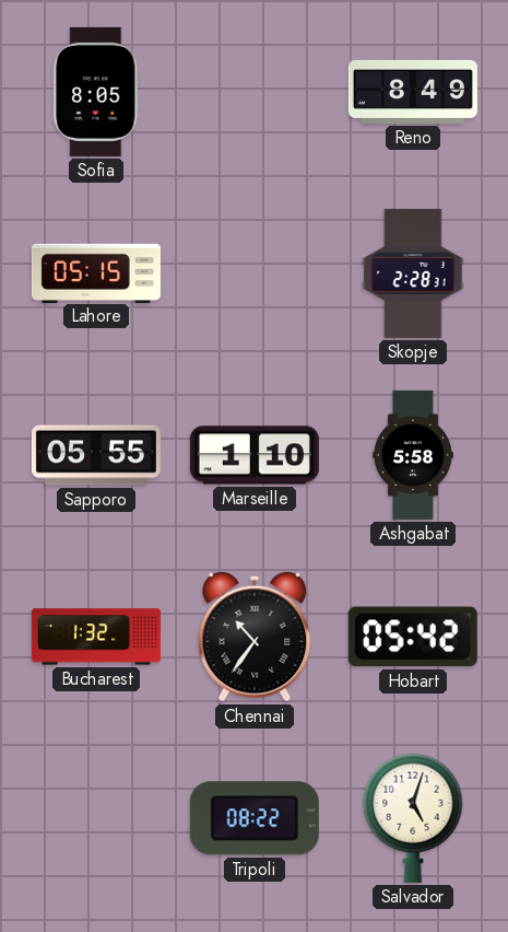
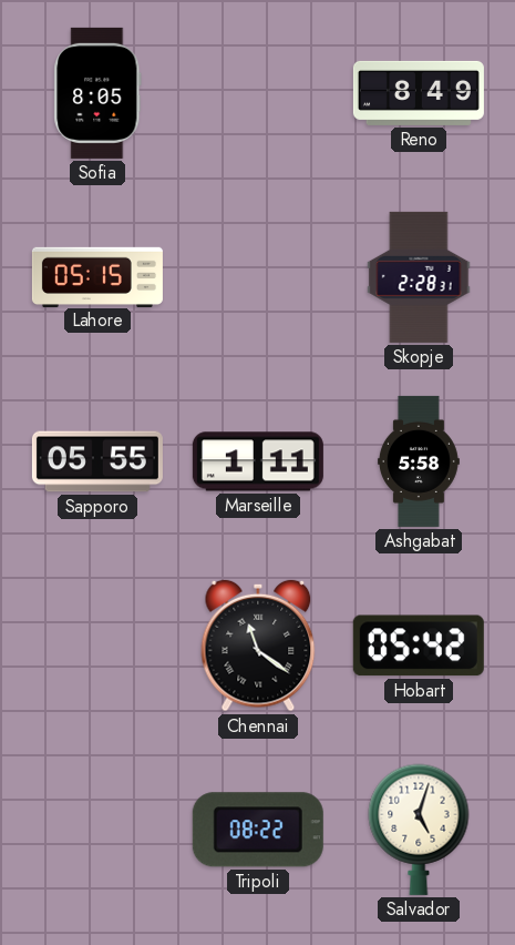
Marseille: 1:10 -> 1:11 (258, 461)
Bucharest: 1:32 -> none (96, 637)
Chennai: 10:36 -> 11:21 (258, 646)
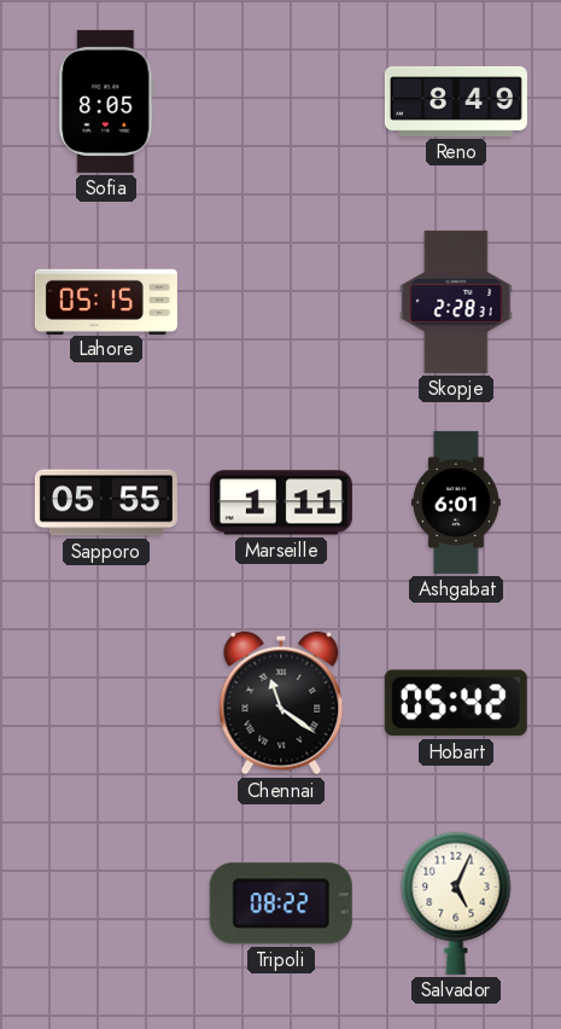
Ashgabat: 5:58 -> 6:01 (456, 502)
Salvador: 5:03 -> 5:04 (456, 903)
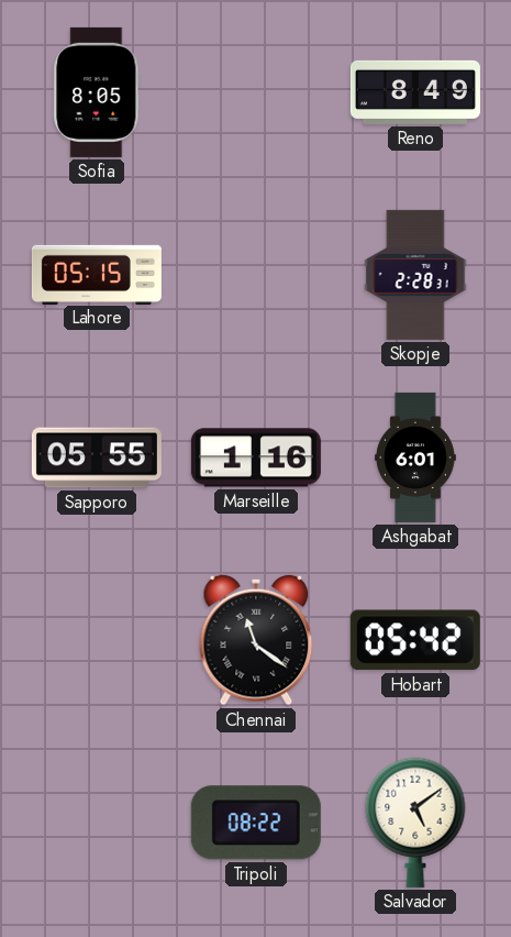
Marseille: 1:11 -> 1:16 (256, 458)
Salvador: 5:04 -> 5:09 (415, 823)
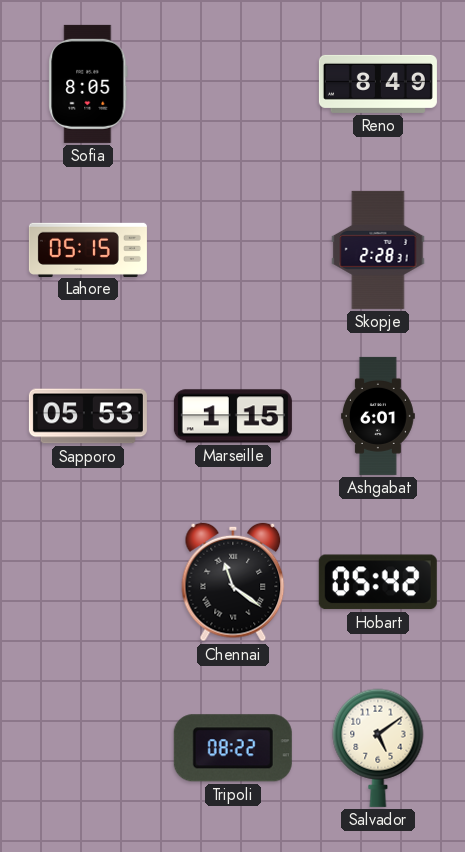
Sapporo: 05:55 -> 05:53 (88, 416)
Marseille: 1:16 -> 1:15 (233, 416)
